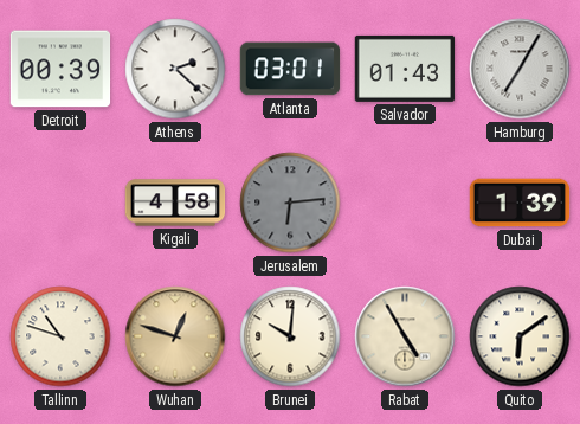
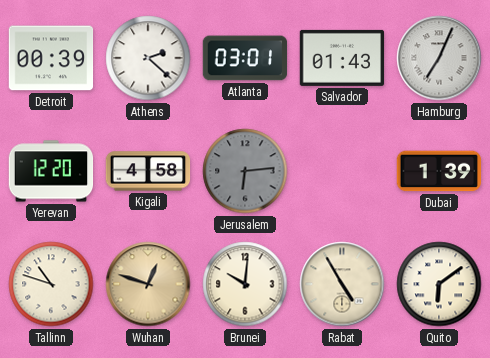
Hamburg: 7:05 -> 7:04 (439, 58)
Yerevan: none -> 12:20 (51, 171)
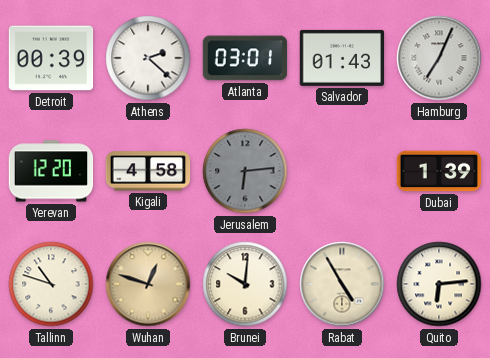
Quito: 6:09 -> 6:14 (439, 284)
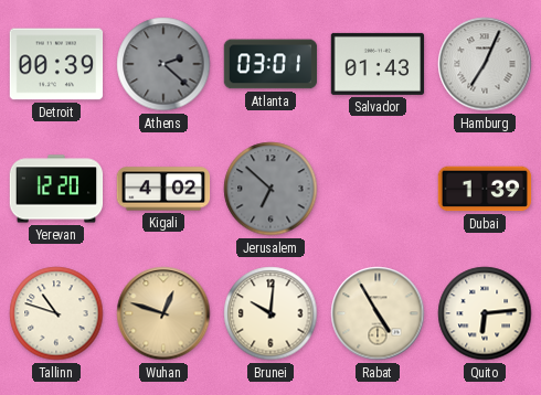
Athens dial: white -> grey (163, 64)
Kigali: 4:58 -> 4:02 (163, 189)
Jerusalem: 6:14 -> 6:52 (270, 189)
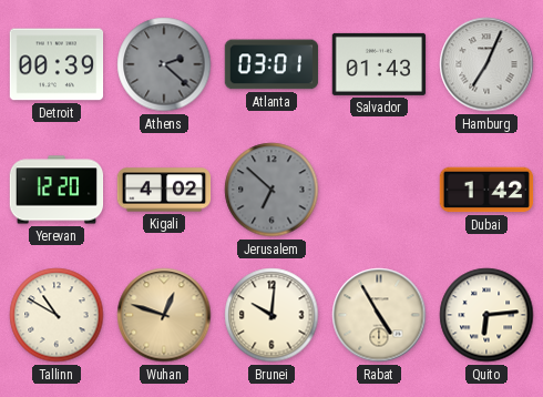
Dubai: 1:39 -> 1:42 (486, 190)
Tallinn: 10:48 -> 10:50 (57, 315)
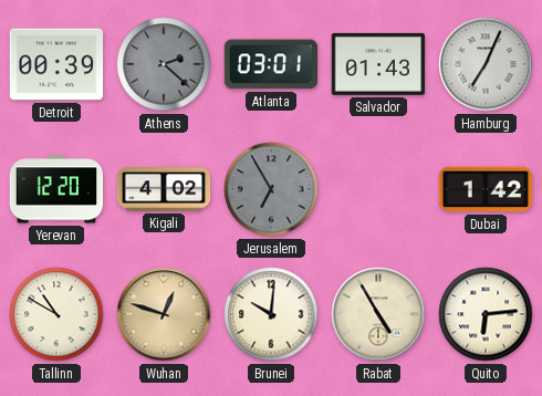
Jerusalem: 6:52 -> 6:55 (271, 189)
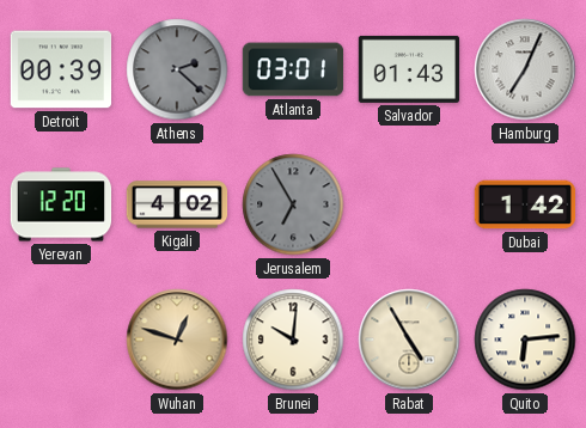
Tallinn: 10:50 -> none (56, 314)
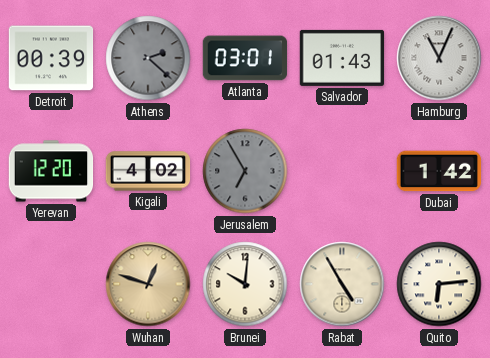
Hamburg: 7:04 -> 11:04 (439, 58)
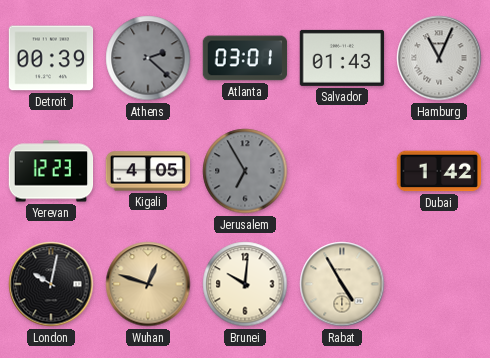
Yerevan: 12:20 -> 12:23 (51, 171)
Kigali: 4:02 -> 4:05 (148, 171)
London: none -> 10:02 (51, 284)
Quito: 6:14 -> none (439, 284)
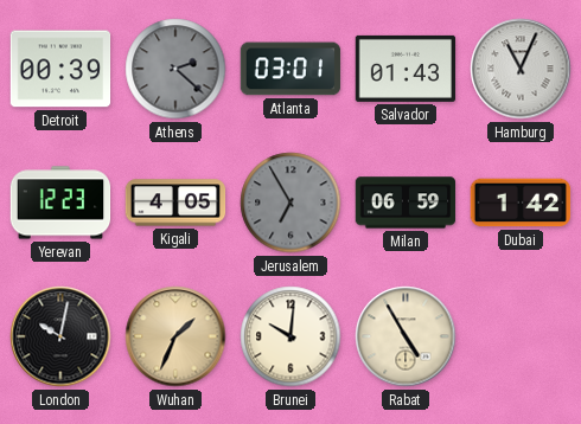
Milan: none -> 06:59 (406, 203)
Wuhan: 12:48 -> 1:34 (175, 336)
